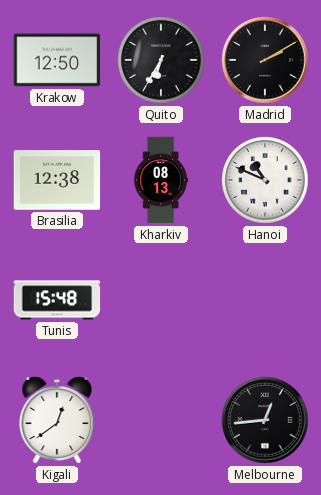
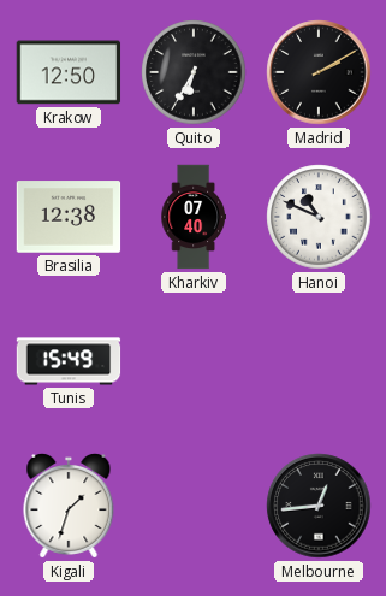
Kharkiv: 08:13 -> 07:40 (194, 217)
Tunis: 15:48 -> 15:49 (69, 361)
Kigali: 12:39 -> 1:33 (69, 506)
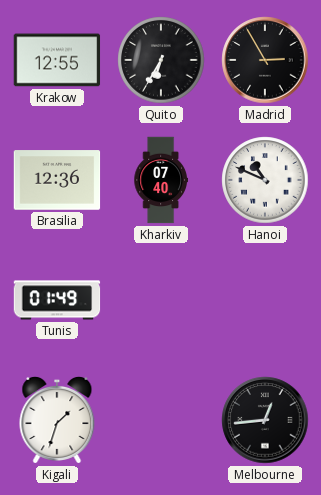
Krakow: 12:50 -> 12:55 (57, 60)
Madrid: 2:10 -> 2:55 (265, 60)
Brasilia: 12:38 -> 12:36 (57, 180)
Tunis: 15:49 -> 01:49 (57, 300)
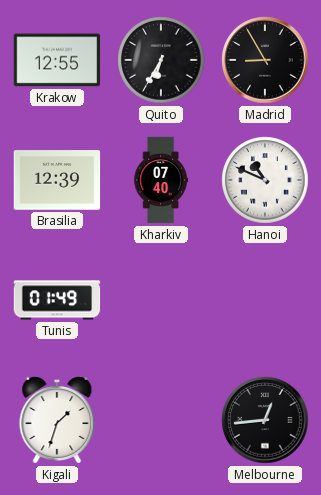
Madrid: 2:55 -> 8:55 (265, 60)
Brasilia: 12:36 -> 12:39 (57, 180)
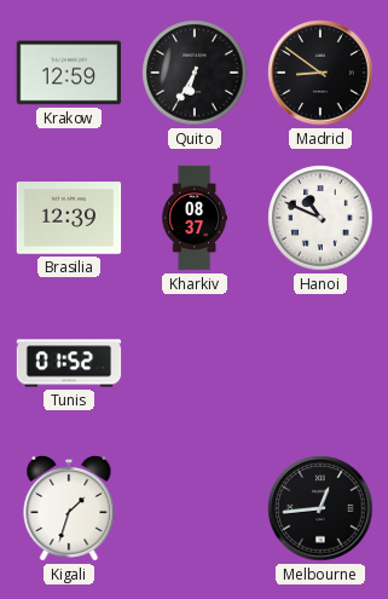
Krakow: 12:55 -> 12:59 (69, 73)
Madrid: 8:55 -> 8:51 (320, 73)
Kharkiv: 07:40 -> 08:37 (195, 218)
Tunis: 01:49 -> 01:52 (69, 363)
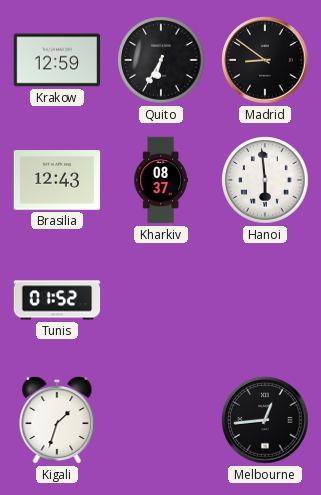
Brasilia: 12:39 -> 12:43 (57, 180)
Hanoi: 10:49 -> 5:59 (265, 180)
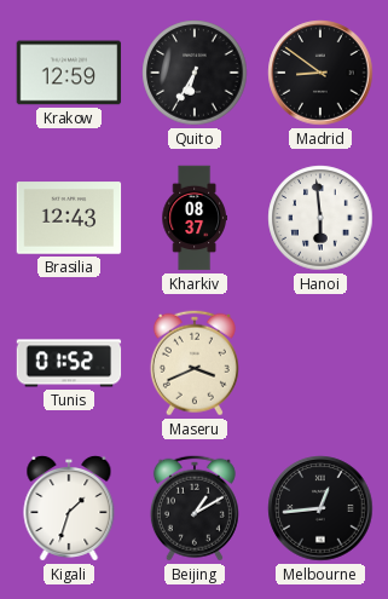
Maseru: none -> 3:41 (195, 363)
Beijing: none -> 1:10 (195, 508)
